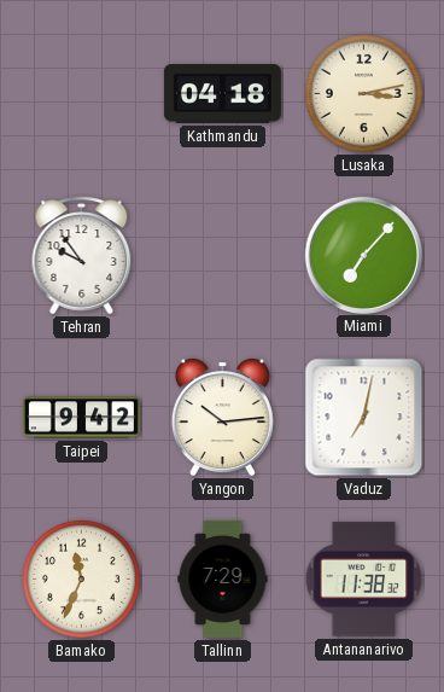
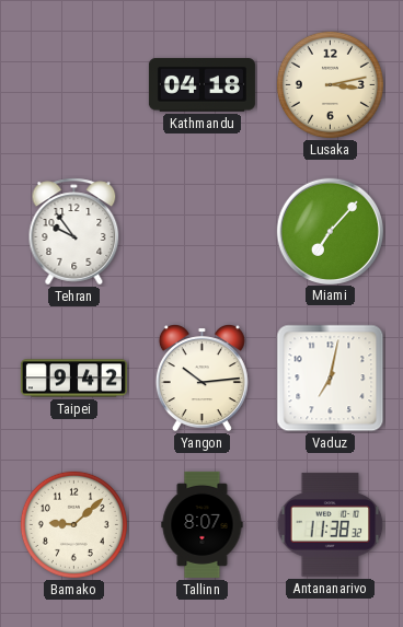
Bamako: 11:34 -> 9:08 (73, 524)
Tallinn: 7:29 -> 8:07 (203, 524)
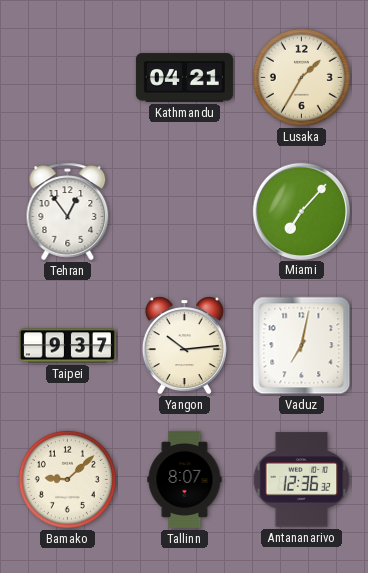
Kathmandu: 04:18 -> 04:21 (184, 78)
Lusaka: 3:13 -> 1:35 (301, 77)
Tehran: 9:54 -> 12:54 (68, 212)
Taipei: 9:42 -> 9:37 (67, 346)
Antananarivo: 11:38 -> 12:36 (302, 480)
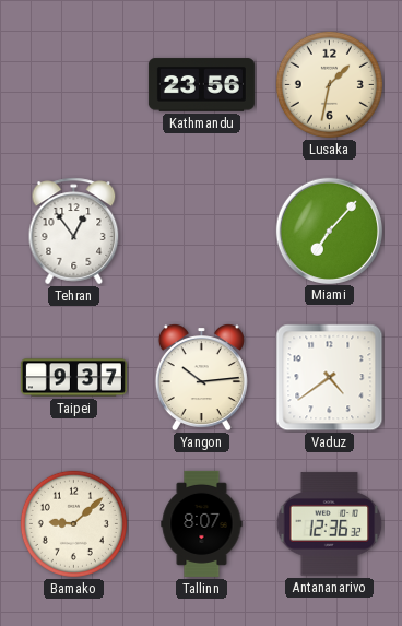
Kathmandu: 04:21 -> 23:56 (201, 85)
Lusaka: 1:35 -> 1:32 (329, 84)
Vaduz: 7:02 -> 4:39 (330, 378)
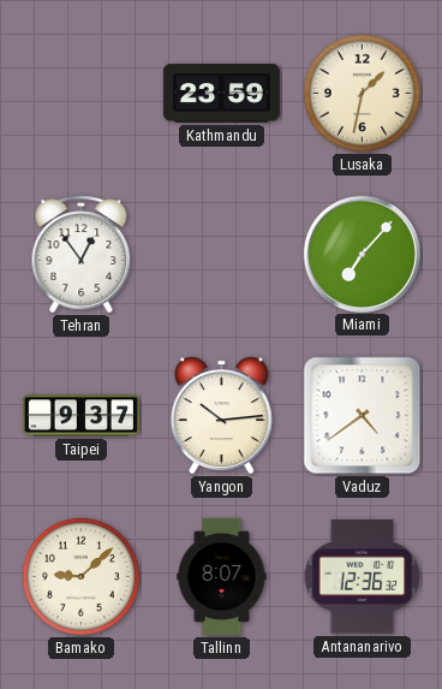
Kathmandu: 23:56 -> 23:59 (221, 94)
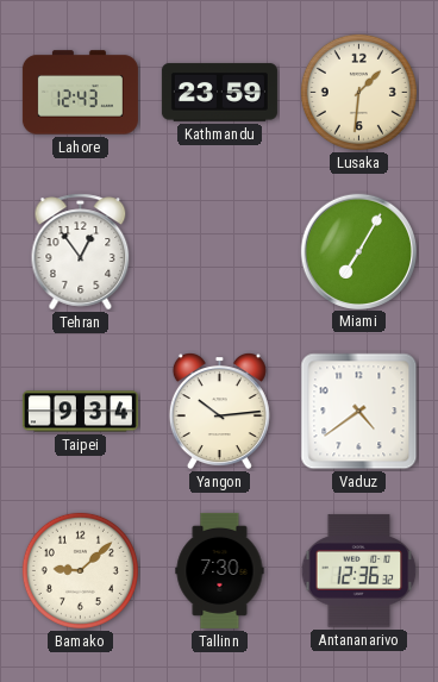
Lahore: none -> 12:43 (80, 93)
Lusaka: 1:32 -> 1:31 (358, 92)
Miami: 7:07 -> 7:05 (358, 251)
Taipei: 9:37 -> 9:34 (80, 412)
Tallinn: 8:07 -> 7:30 (220, 570)
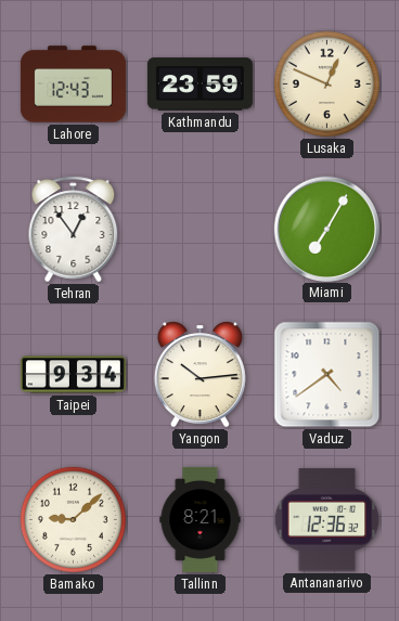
Lusaka: 1:31 -> 12:49 (326, 83)
Tallinn: 7:30 -> 8:21 (201, 519)
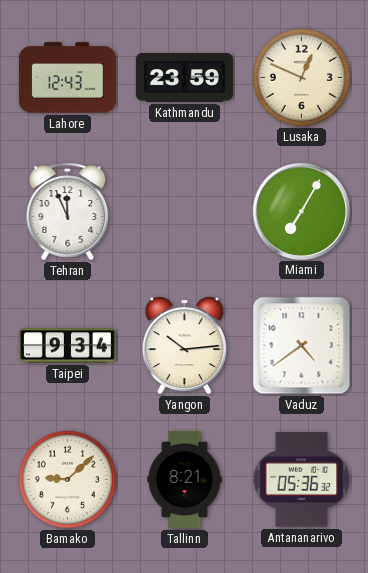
Tehran: 12:54 -> 11:56 (68, 212)
Antananarivo: 12:36 -> 05:36 (302, 480)
